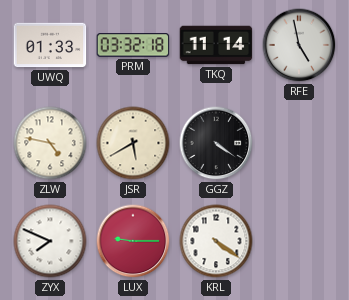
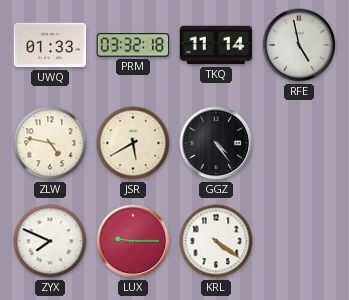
GGZ: 4:21 -> 4:24 (216, 143)
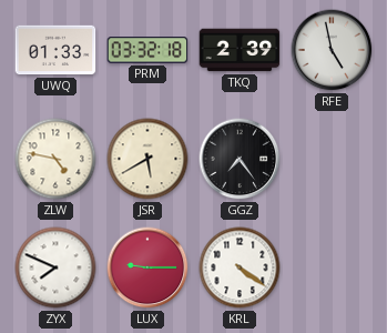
TKQ: 11:14 -> 2:39 (240, 50)
GGZ: 4:24 -> 7:24 (240, 159)
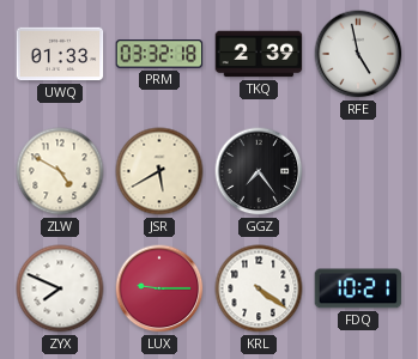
ZLW: 4:47 -> 4:50 (60, 171)
FDQ: none -> 10:21 (358, 288)
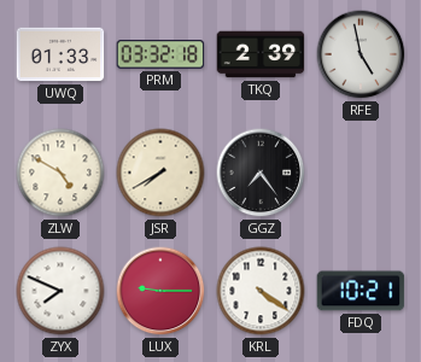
JSR: 5:40 -> 7:40 (160, 173)
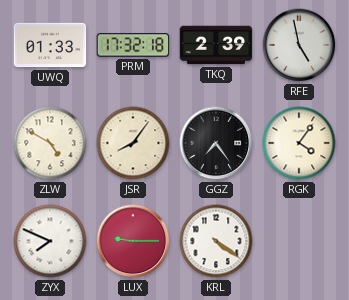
PRM: 03:32 -> 17:32 (133, 45)
JSR: 7:40 -> 8:06 (133, 143)
RGK: none -> 4:06 (299, 143)
FDQ: 10:21 -> none (361, 291)
